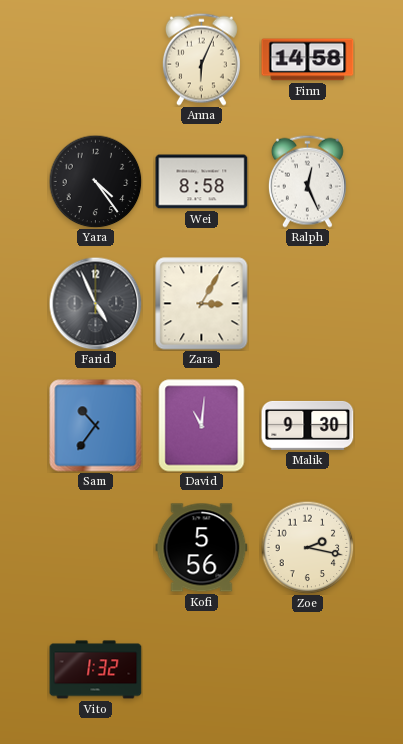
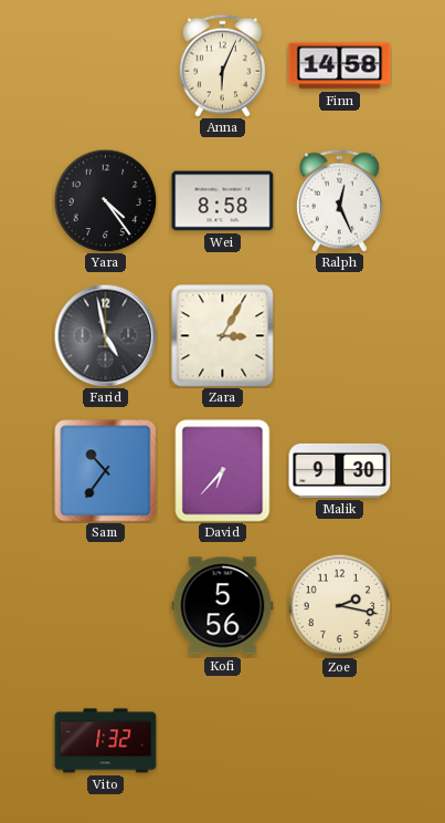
Farid: 4:56 -> 4:58 (105, 335)
David: 11:01 -> 6:37 (223, 471)
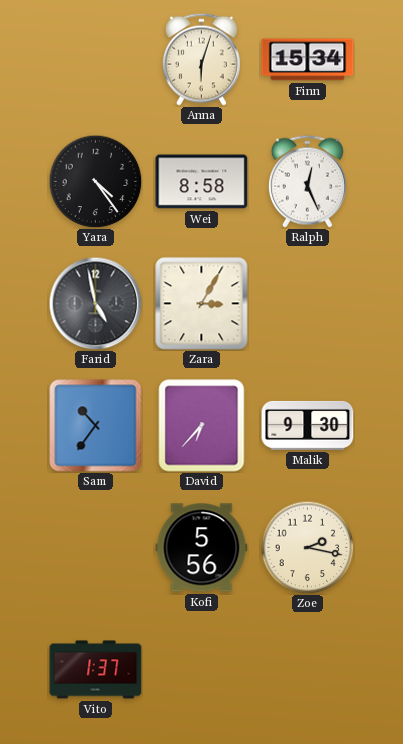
Anna: 6:04 -> 6:03 (201, 59)
Finn: 14:58 -> 15:34 (308, 60)
Vito: 1:32 -> 1:37 (96, 670)
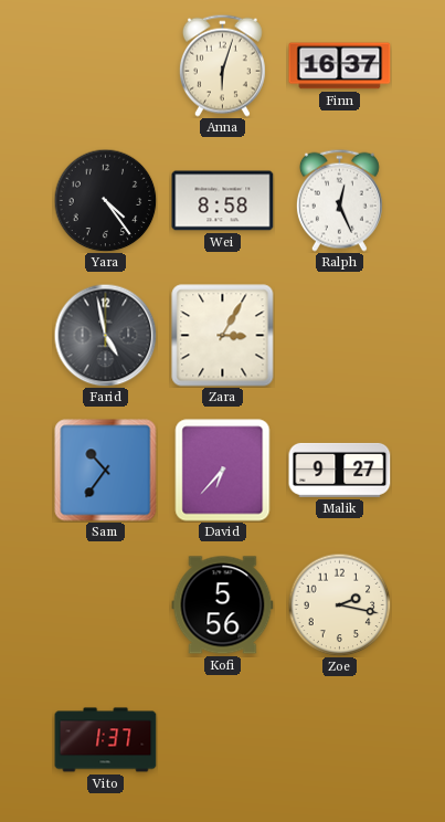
Finn: 15:34 -> 16:37 (340, 66)
Malik: 9:30 -> 9:27 (340, 470)
